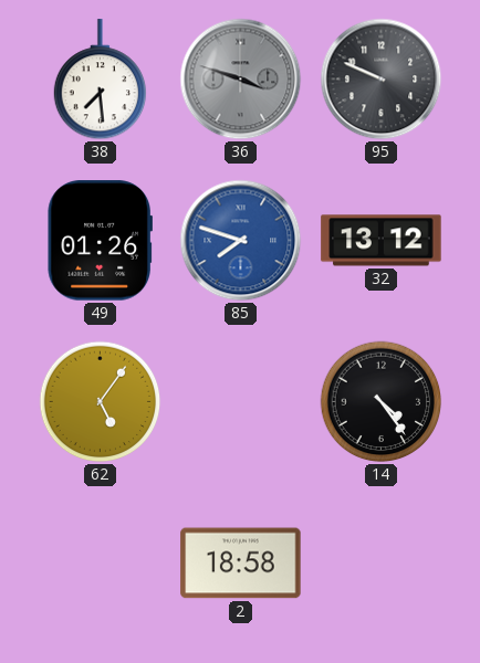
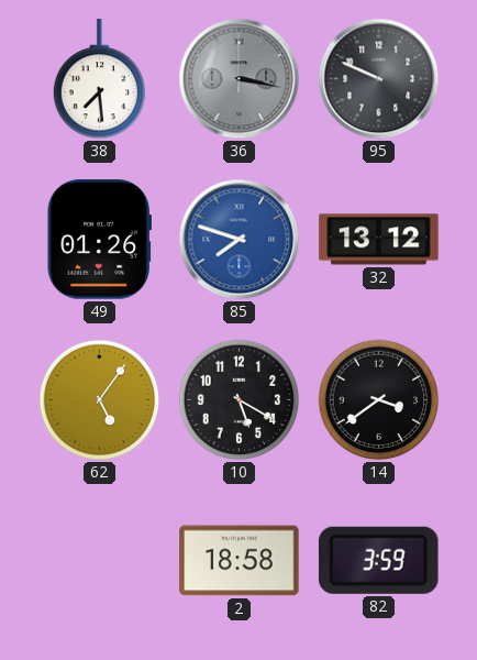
36: 3:48 -> 3:17 (240, 79)
10: none -> 5:20 (240, 400)
14: 4:24 -> 3:39 (379, 400)
82: none -> 3:59 (378, 560)
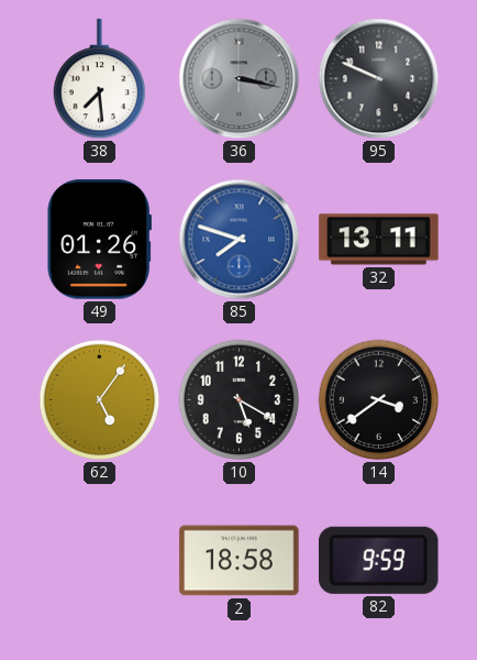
32: 13:12 -> 13:11 (379, 240)
82: 3:59 -> 9:59 (378, 560)
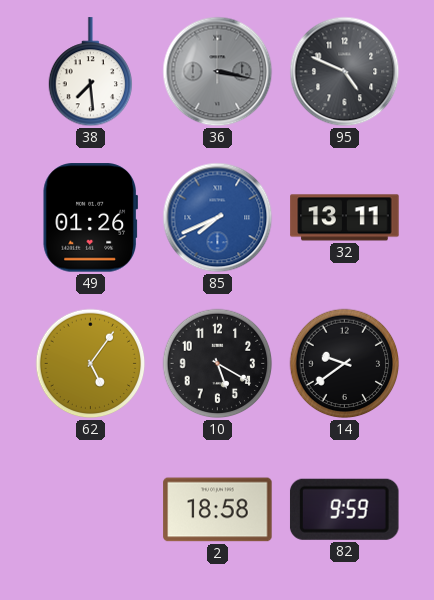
95: 9:49 -> 4:49 (345, 72)
85: 7:48 -> 7:41 (218, 218)
14: 3:39 -> 9:39 (345, 364)
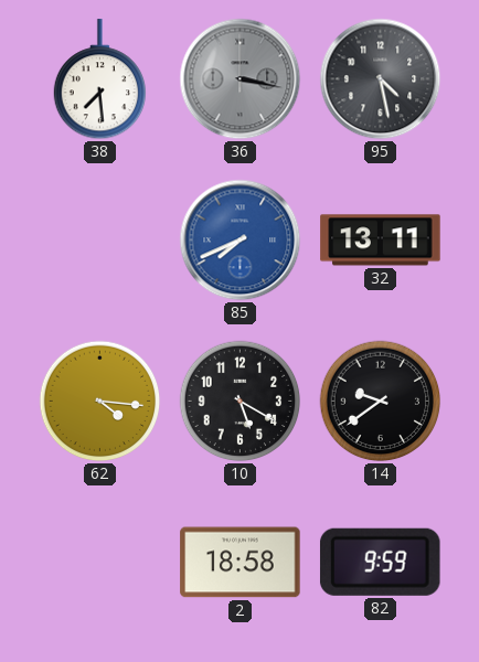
95: 4:49 -> 4:28 (381, 79)
49: 01:26 -> none (90, 218)
62: 5:06 -> 4:16 (100, 402)
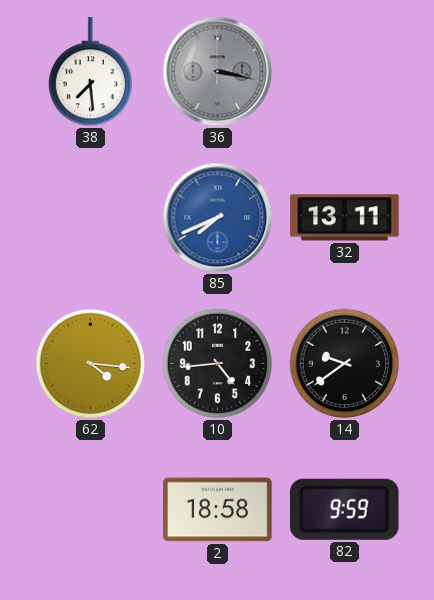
95: 4:28 -> none (381, 79)
10: 5:20 -> 4:44 (218, 364)
